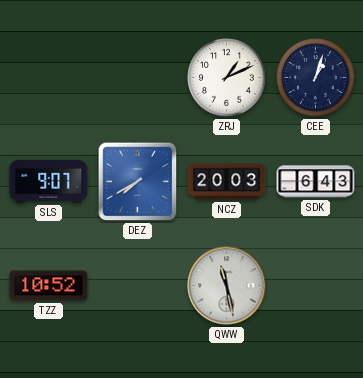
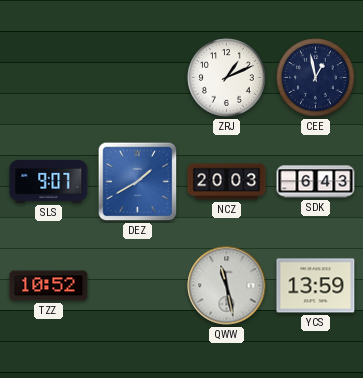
CEE: 1:03 -> 12:58 (316, 78)
DEZ: 7:40 -> 1:40 (138, 182)
YCS: none -> 13:59 (316, 286)
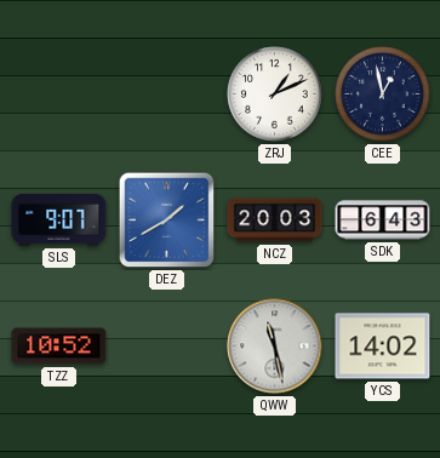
YCS: 13:59 -> 14:02 (383, 347)
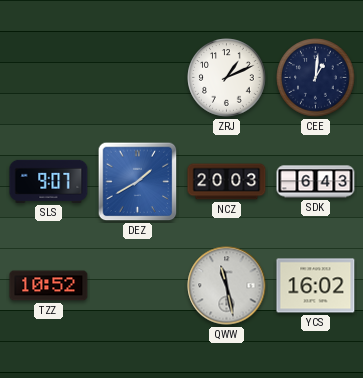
CEE: 12:58 -> 1:01 (316, 78)
YCS: 14:02 -> 16:02 (316, 286)
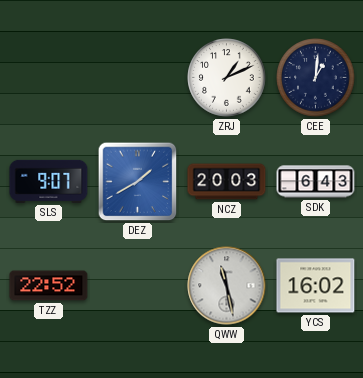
TZZ: 10:52 -> 22:52 (49, 286)
